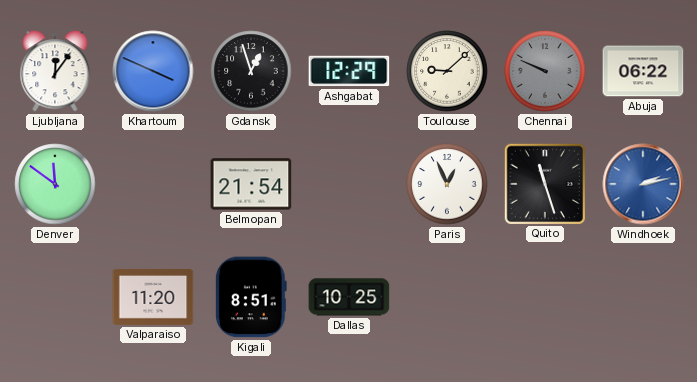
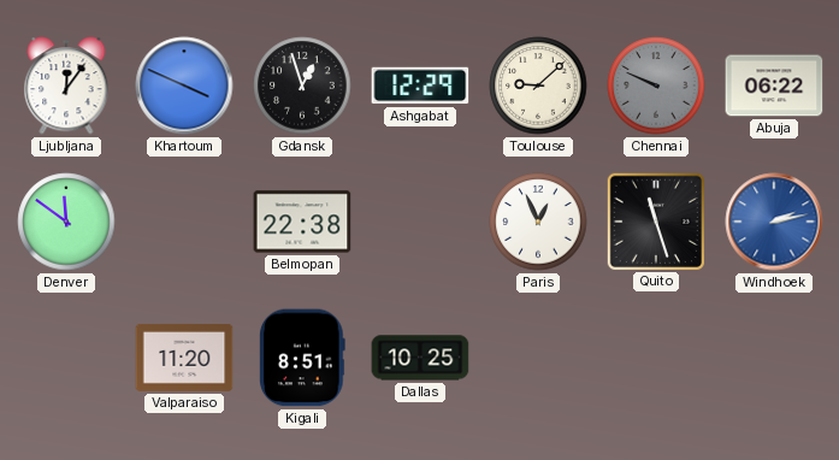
Belmopan: 21:54 -> 22:38 (302, 222)
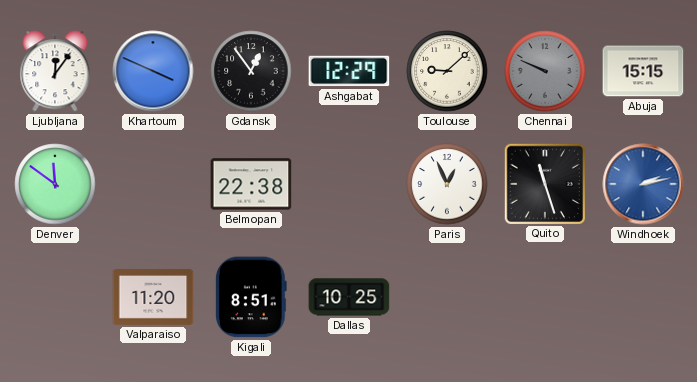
Gdansk: 12:57 -> 12:54 (251, 71)
Abuja: 06:22 -> 15:15 (643, 71)
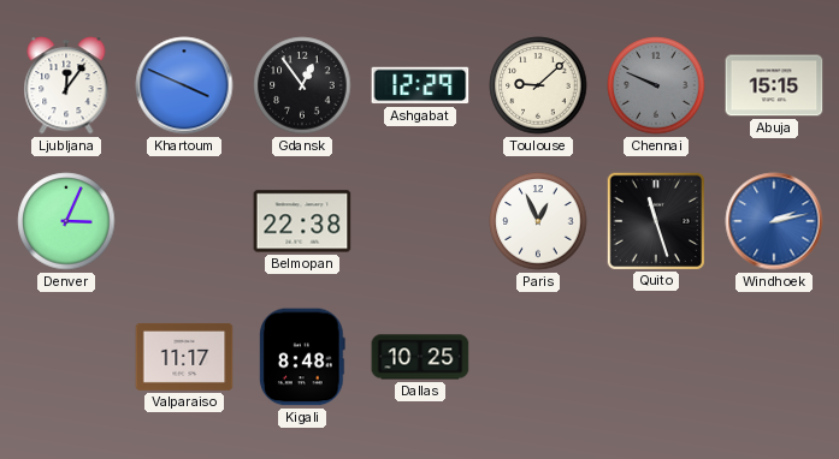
Denver: 11:51 -> 3:04 (66, 221)
Valparaiso: 11:20 -> 11:17 (184, 357)
Kigali: 8:51 -> 8:48 (302, 357)
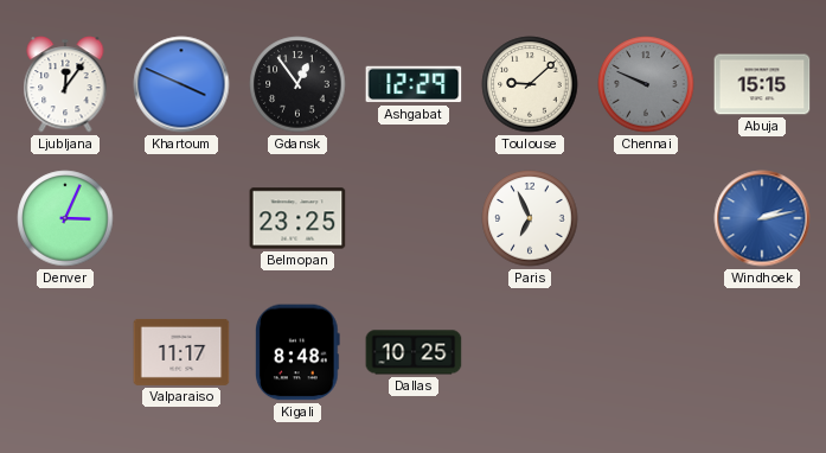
Belmopan: 22:38 -> 23:25 (297, 218)
Paris: 12:56 -> 6:56 (530, 218)
Quito: 11:27 -> none (655, 220)
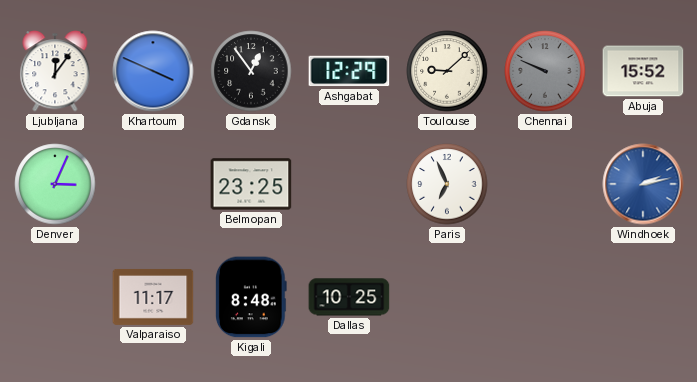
Abuja: 15:15 -> 15:52 (643, 71)
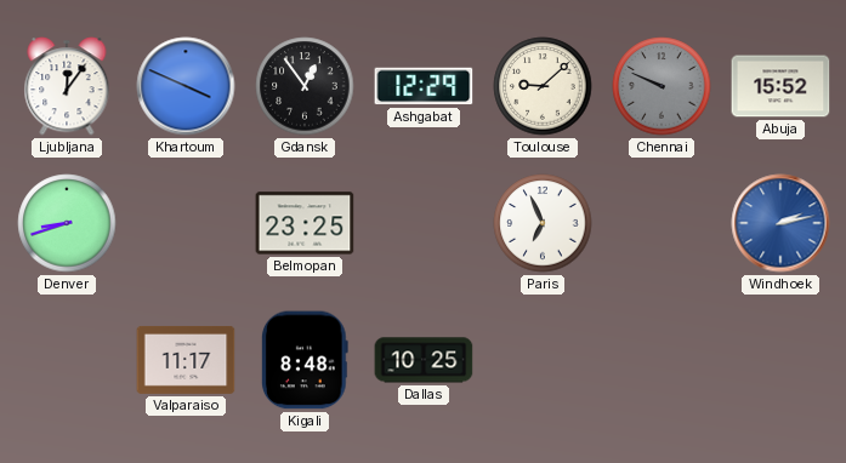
Denver: 3:04 -> 8:42 (67, 223)
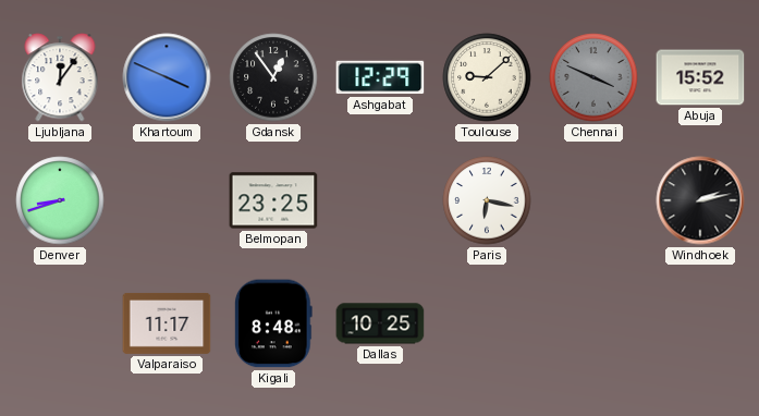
Chennai: 9:49 -> 3:49 (593, 77)
Paris: 6:56 -> 6:17 (487, 200)
Windhoek dial: blue -> black (700, 200)
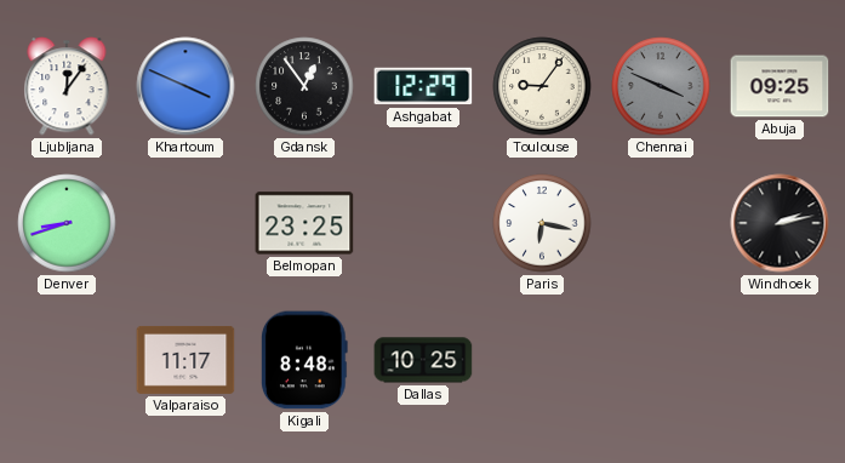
Toulouse: 9:08 -> 9:06 (542, 86)
Abuja: 15:52 -> 09:25 (780, 86)
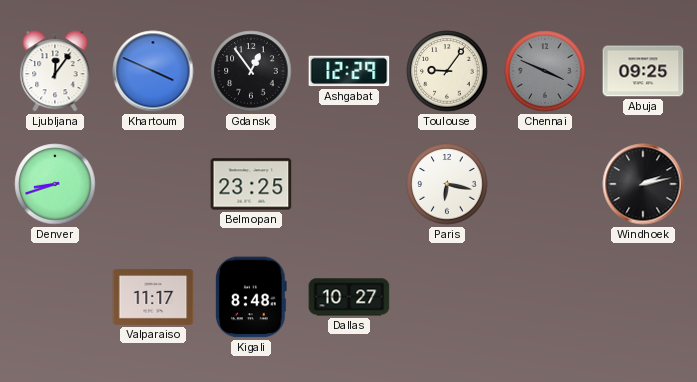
Dallas: 10:25 -> 10:27 (349, 297)
